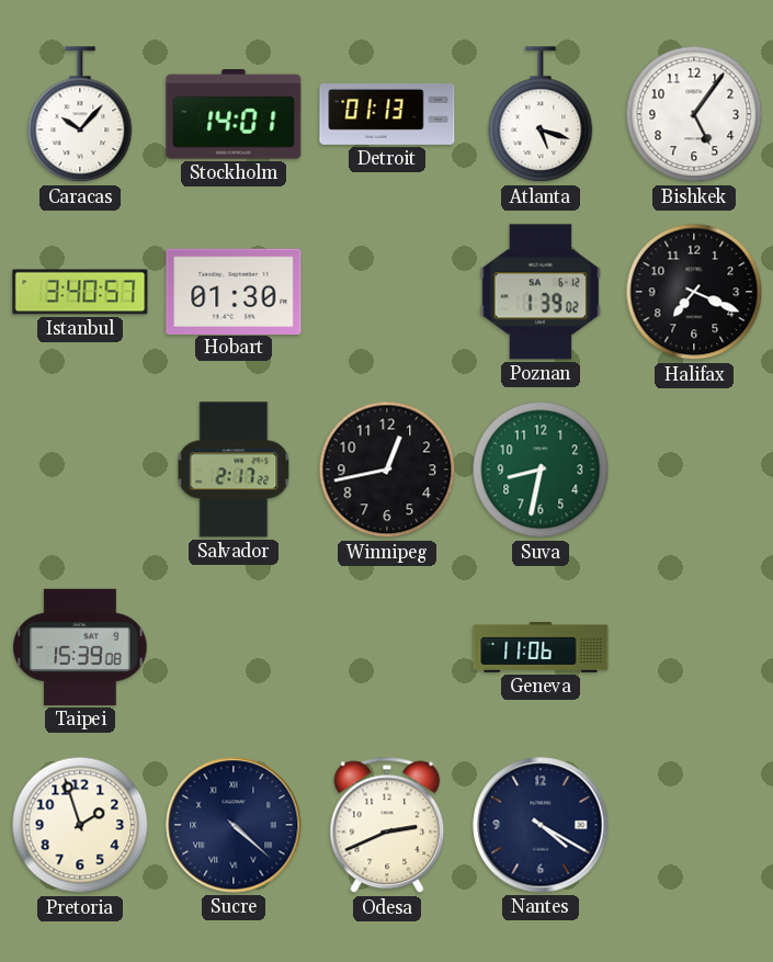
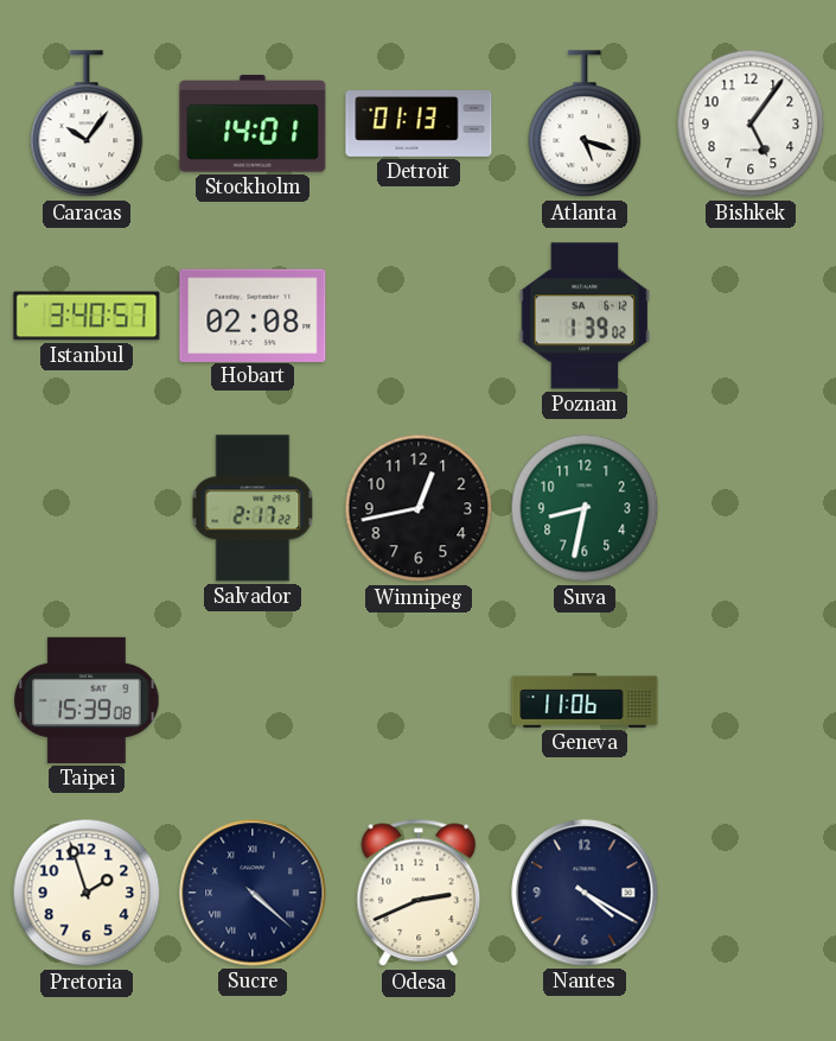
Caracas: 10:07 -> 10:06 (87, 125)
Hobart: 01:30 -> 02:08 (253, 315)
Halifax: 7:19 -> none (694, 292)
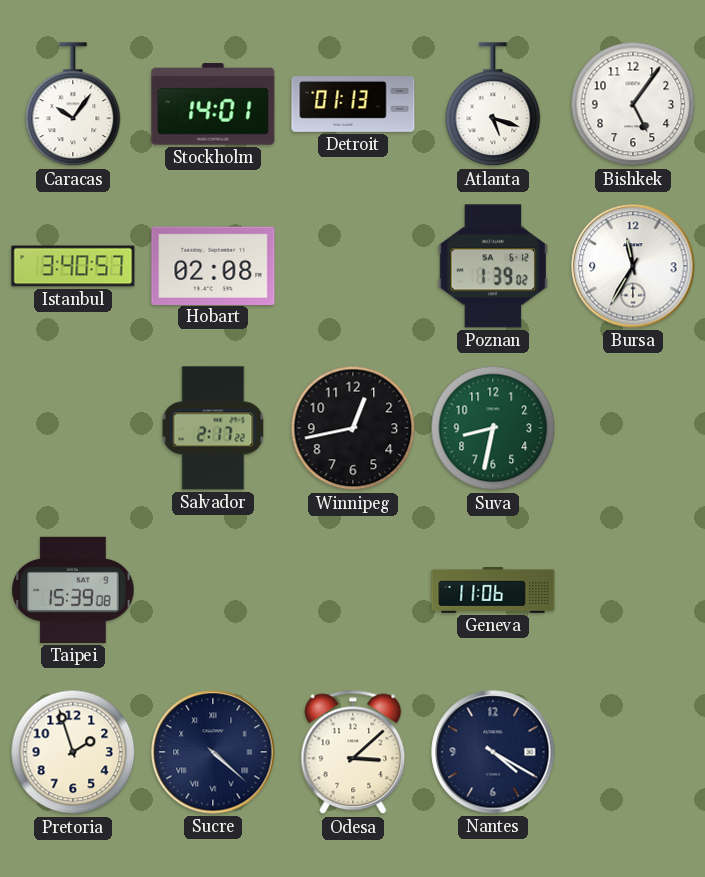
Bursa: none -> 11:35 (633, 266)
Odesa: 2:41 -> 3:08 (353, 752)
